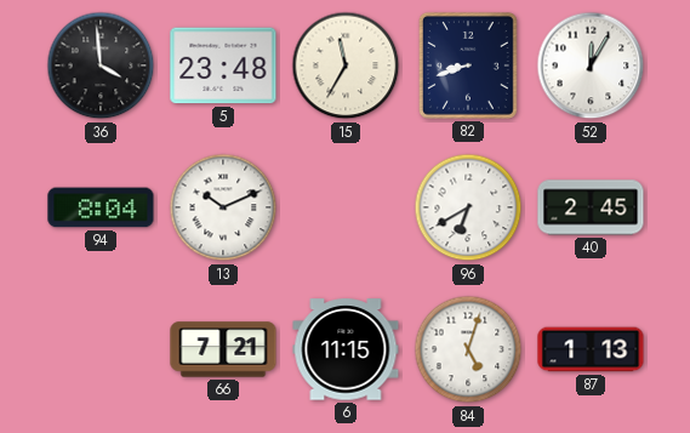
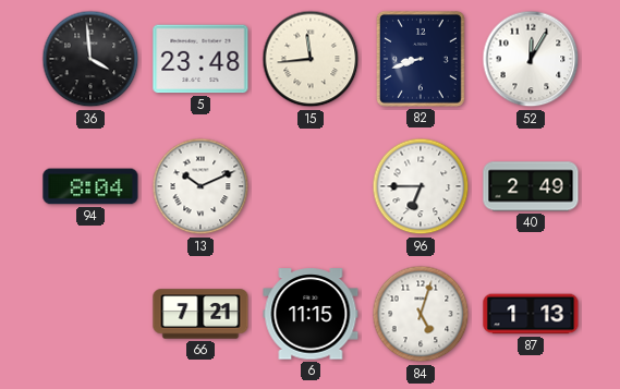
15: 11:35 -> 11:44 (311, 59)
96: 6:40 -> 6:45 (421, 186)
40: 2:45 -> 2:49 (531, 186)
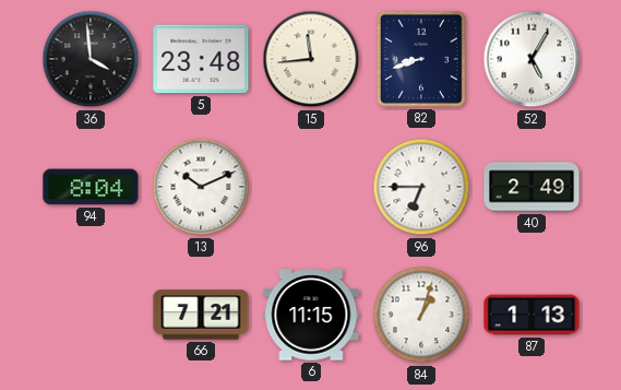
52: 12:05 -> 5:05 (532, 59)
84: 5:03 -> 1:03 (421, 315)
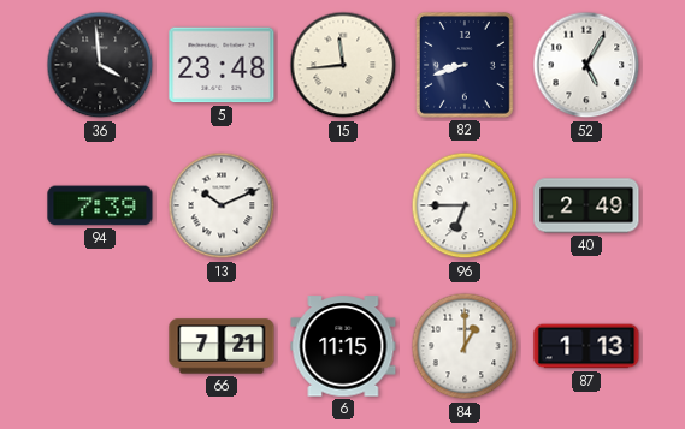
94: 8:04 -> 7:39 (100, 205)
84: 1:03 -> 1:00 (465, 346)
